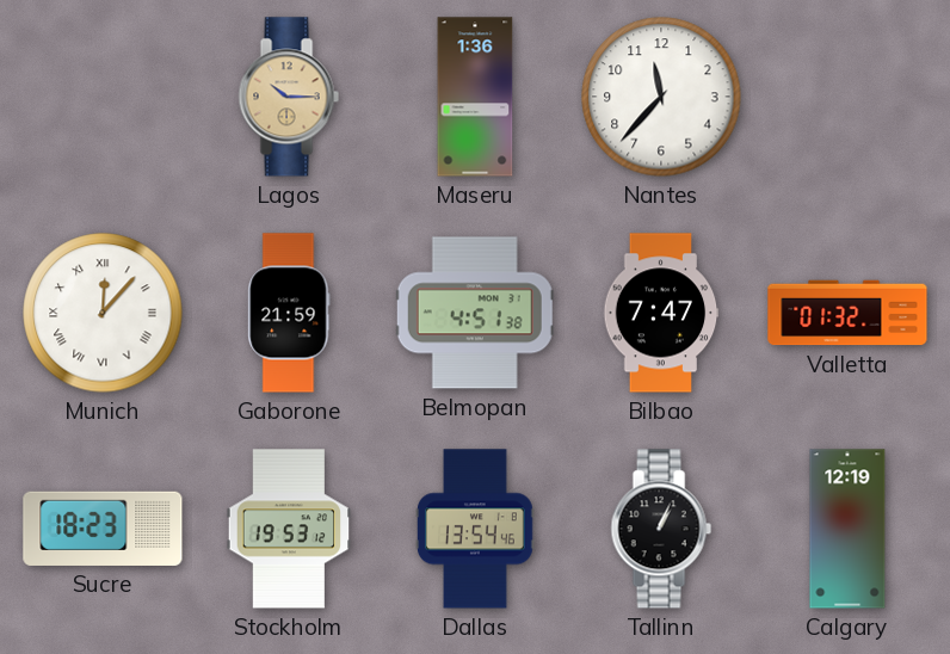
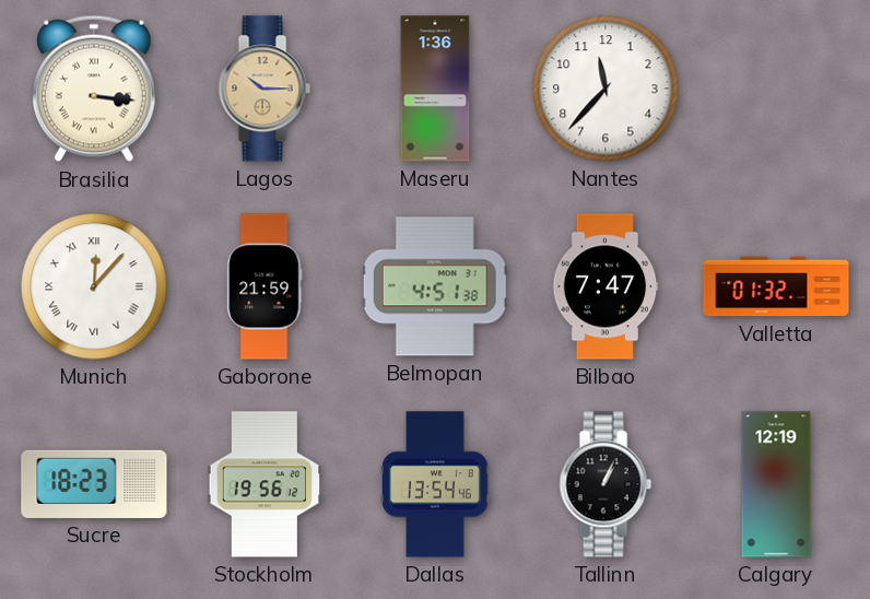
Brasilia: none -> 3:16 (94, 89)
Stockholm: 19:53 -> 19:56 (264, 484)
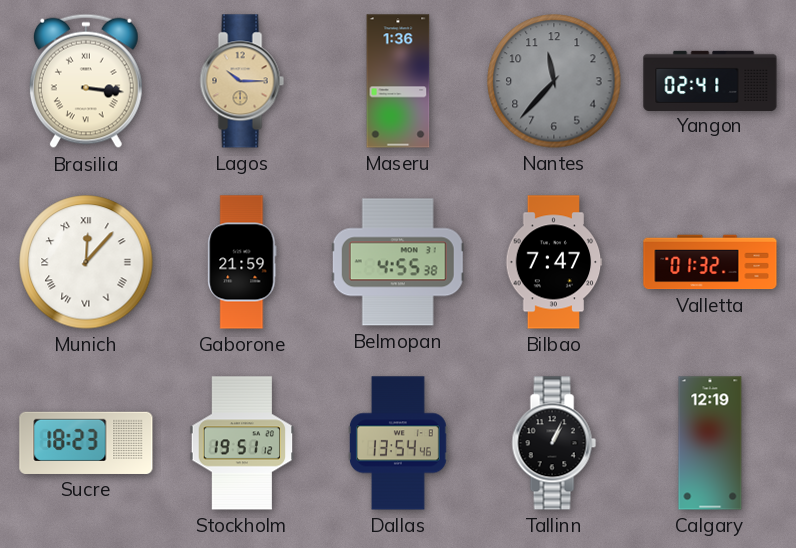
Nantes dial: white -> grey (554, 81)
Yangon: none -> 02:41 (710, 80)
Belmopan: 4:51 -> 4:55 (398, 262)
Stockholm: 19:56 -> 19:51 (242, 443)
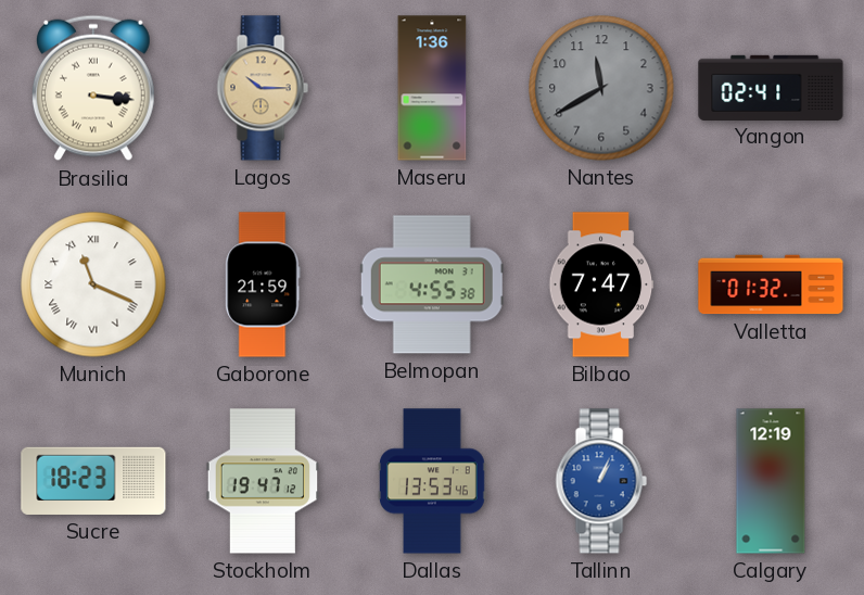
Nantes: 11:37 -> 11:40 (601, 88)
Munich: 12:07 -> 11:19 (93, 284)
Stockholm: 19:51 -> 19:47 (263, 481)
Dallas: 13:54 -> 13:53 (433, 481)
Tallinn dial: black -> blue (601, 481)
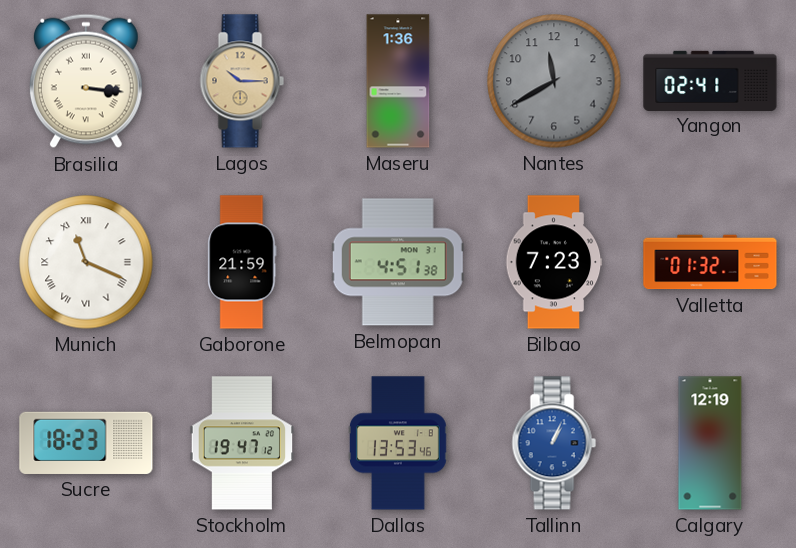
Belmopan: 4:55 -> 4:51 (398, 262)
Bilbao: 7:47 -> 7:23 (554, 262)
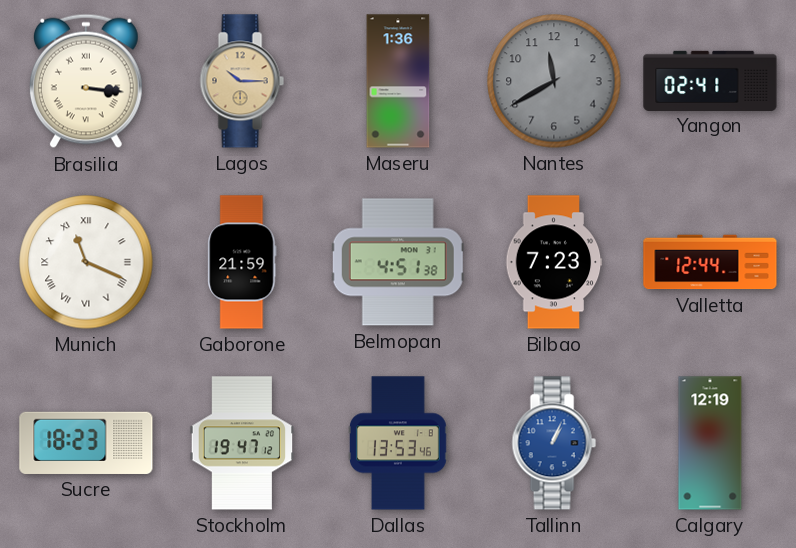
Valletta: 01:32 -> 12:44 (710, 262)
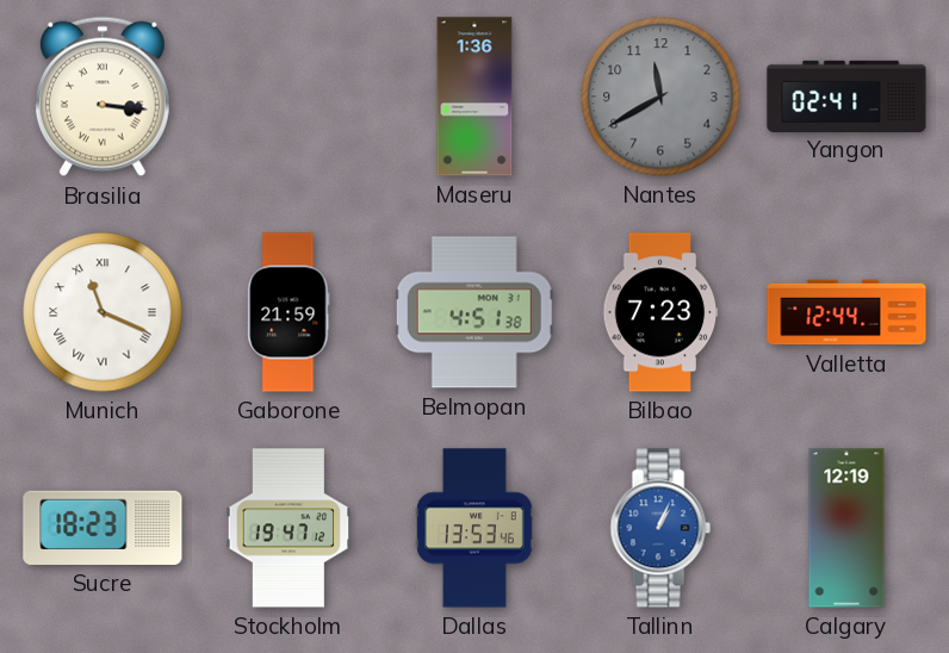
Lagos: 10:15 -> none (242, 81)
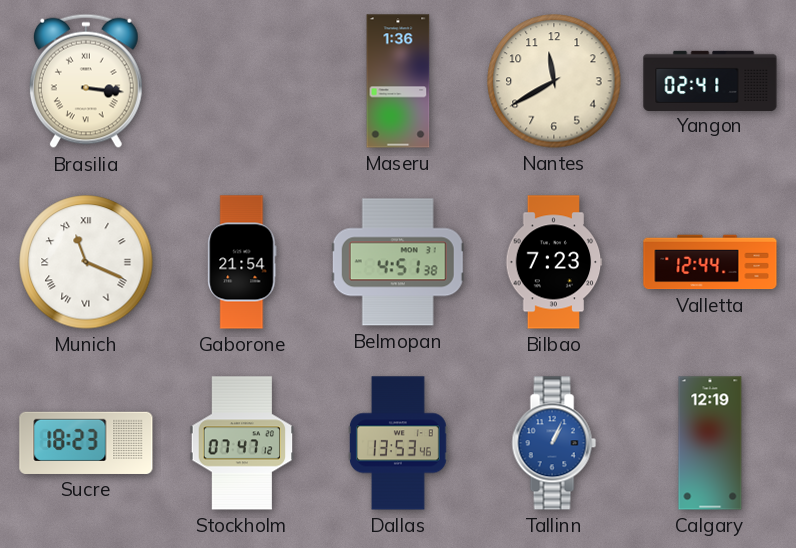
Nantes dial: grey -> cream (554, 81)
Gaborone: 21:59 -> 21:54 (242, 262)
Stockholm: 19:47 -> 07:47 (242, 443)
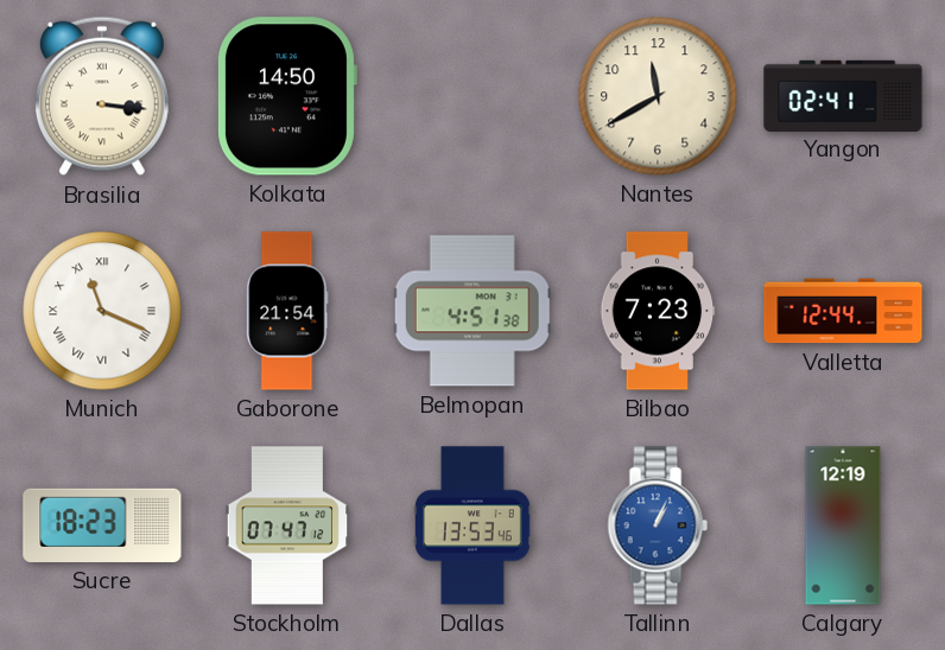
Kolkata: none -> 14:50 (286, 96)
Maseru: 1:36 -> none (398, 81)
